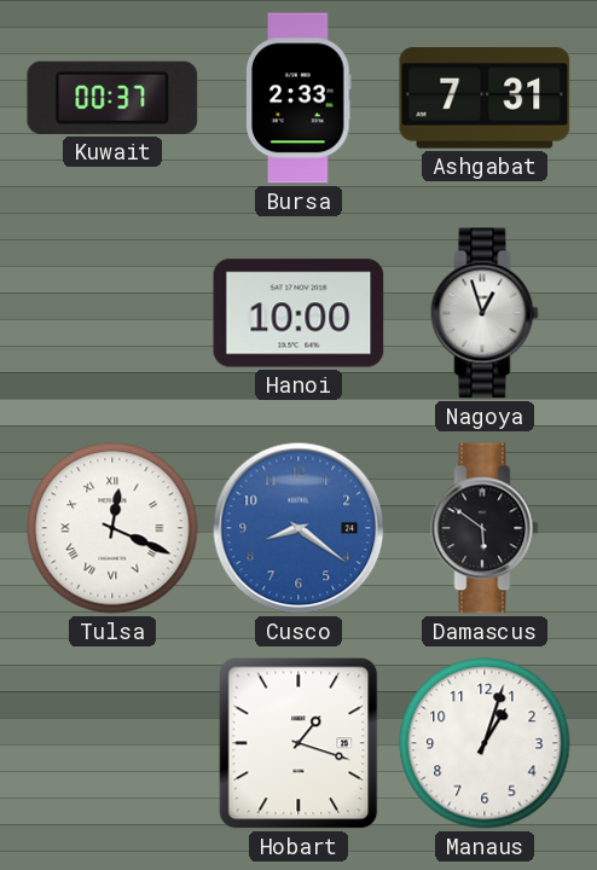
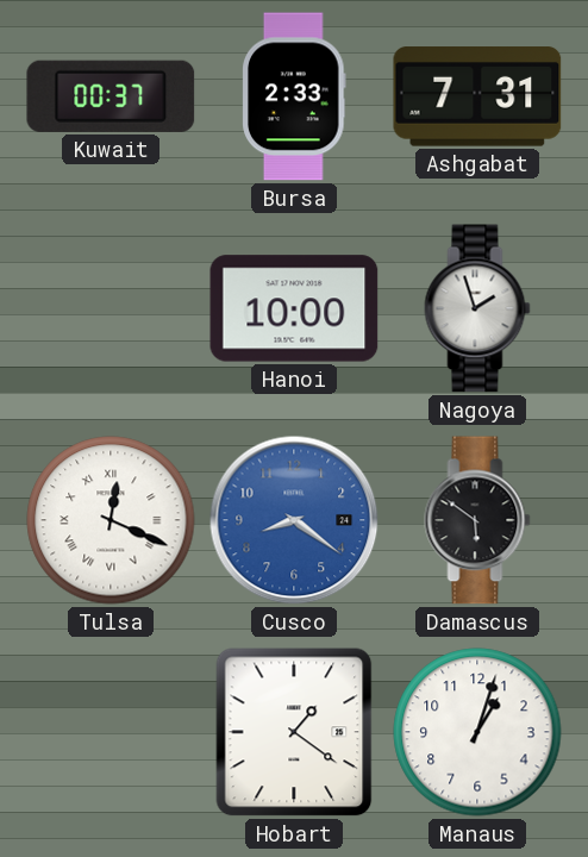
Nagoya: 12:57 -> 1:57 (477, 308)
Hobart: 1:18 -> 1:21 (294, 732)
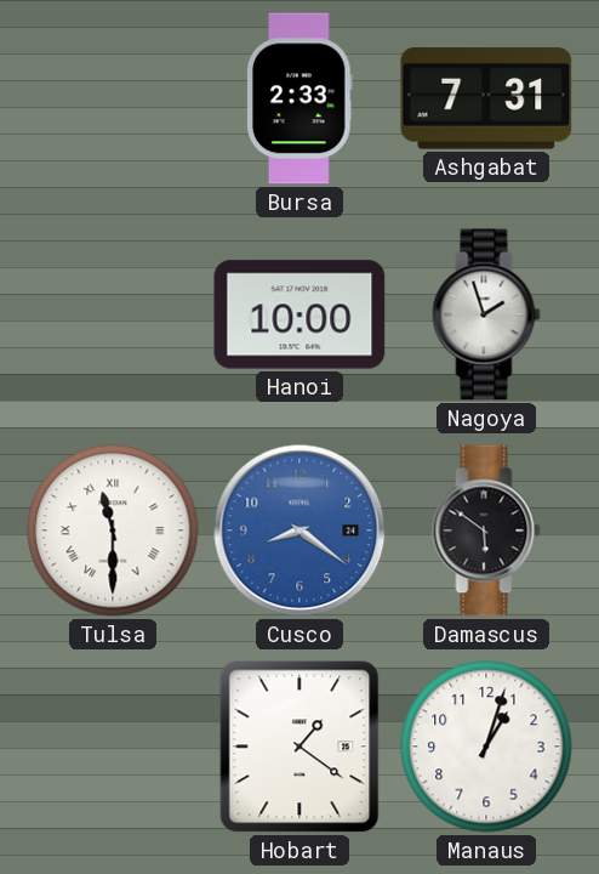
Kuwait: 00:37 -> none (111, 96)
Tulsa: 12:19 -> 11:30 (113, 530)
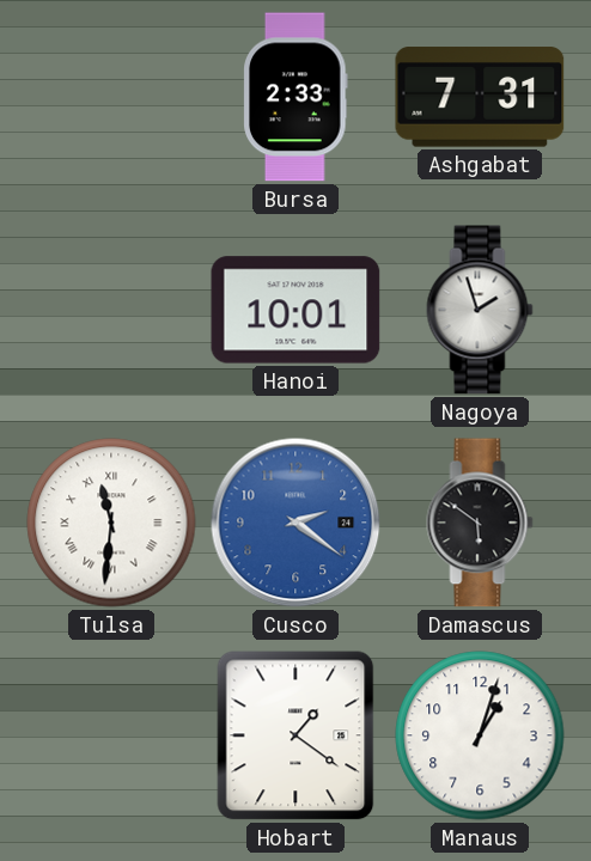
Hanoi: 10:00 -> 10:01 (295, 310)
Tulsa: 11:30 -> 11:31 (111, 523)
Cusco: 8:21 -> 2:21 (295, 523)
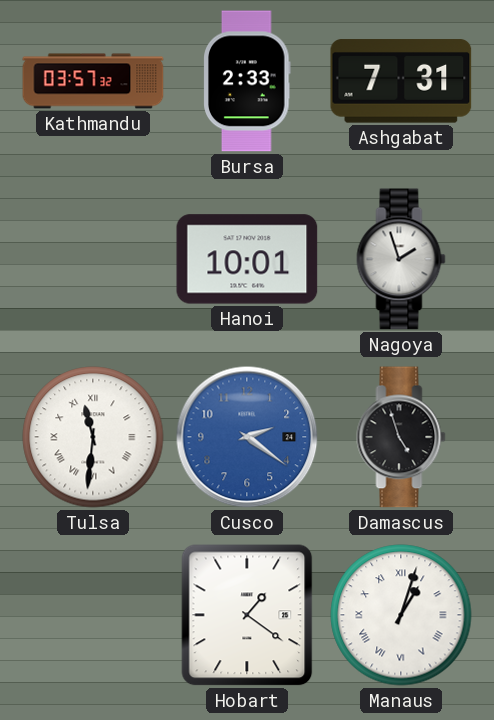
Kathmandu: none -> 03:57 (93, 81)
Damascus: 5:51 -> 4:57 (401, 437)
Manaus numerals: Arabic -> Roman (401, 615)
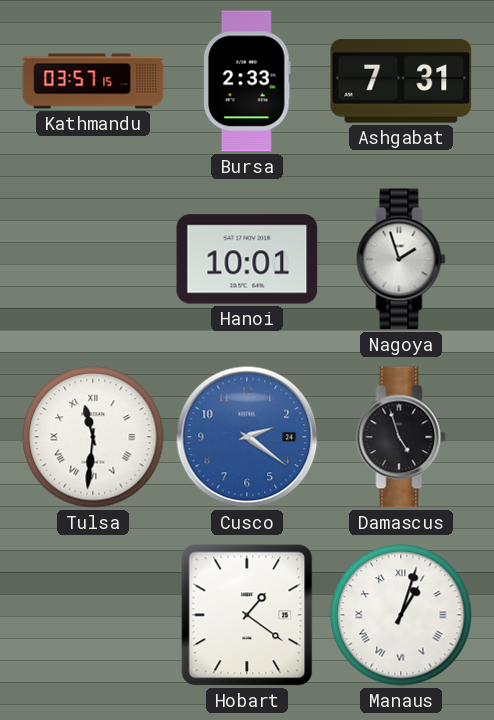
Kathmandu: 03:57:32 -> 03:57:15 (93, 81)
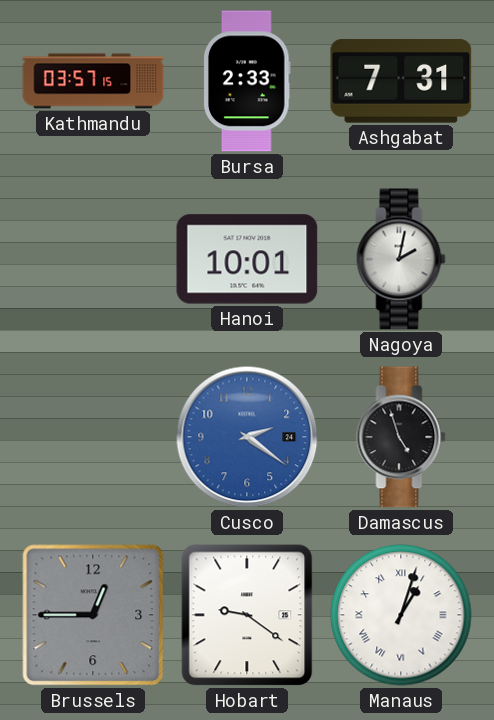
Nagoya: 1:57 -> 2:02 (401, 259)
Tulsa: 11:31 -> none (93, 437)
Brussels: none -> 12:45 (93, 615)
Hobart: 1:21 -> 9:21 (247, 615)
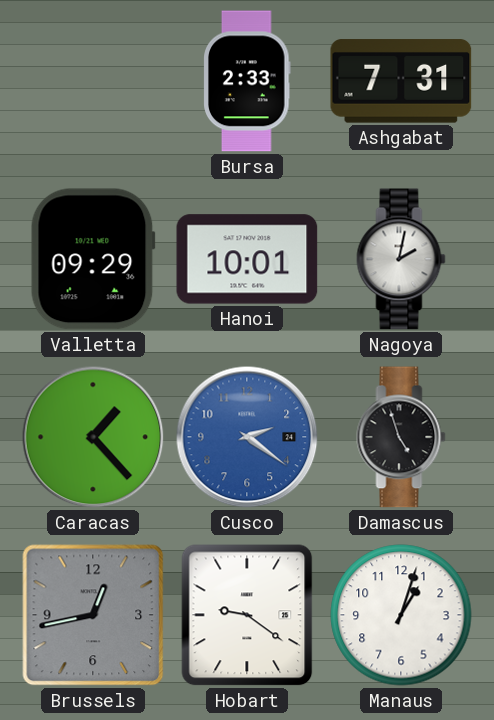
Kathmandu: 03:57 -> none (93, 81)
Valletta: none -> 09:29 (93, 259)
Caracas: none -> 1:23 (93, 437)
Brussels: 12:45 -> 12:43 (93, 615)
Manaus numerals: Roman -> Arabic (401, 615)
